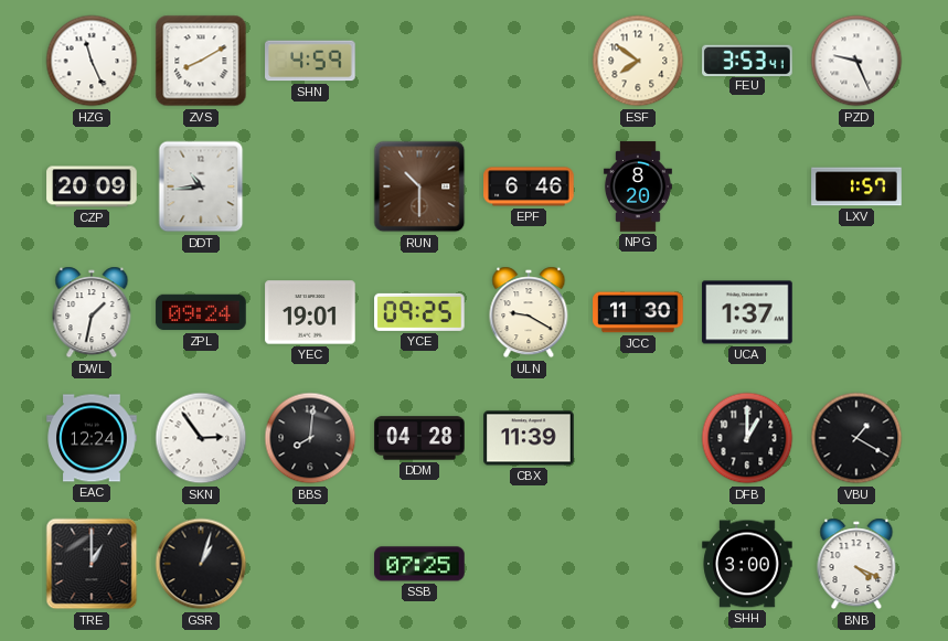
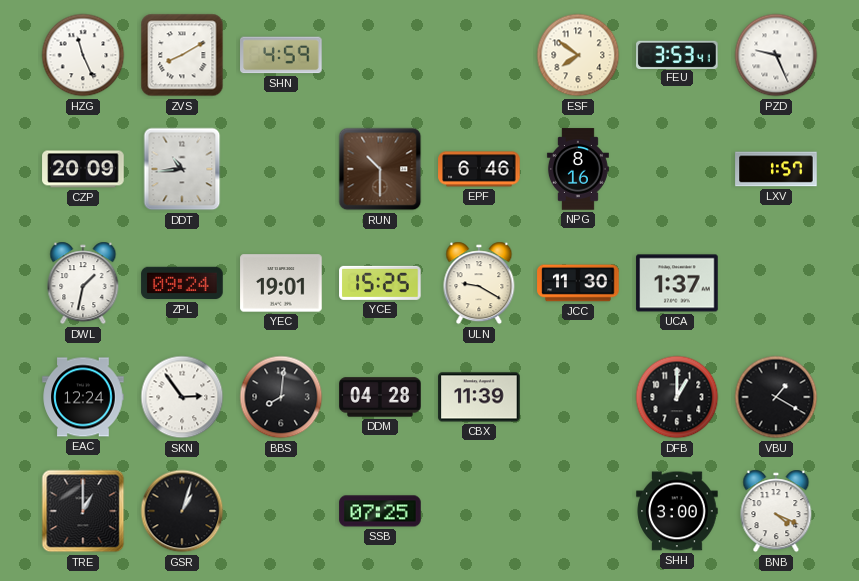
NPG: 8:20 -> 8:16 (578, 169)
YCE: 09:25 -> 15:25 (380, 283)
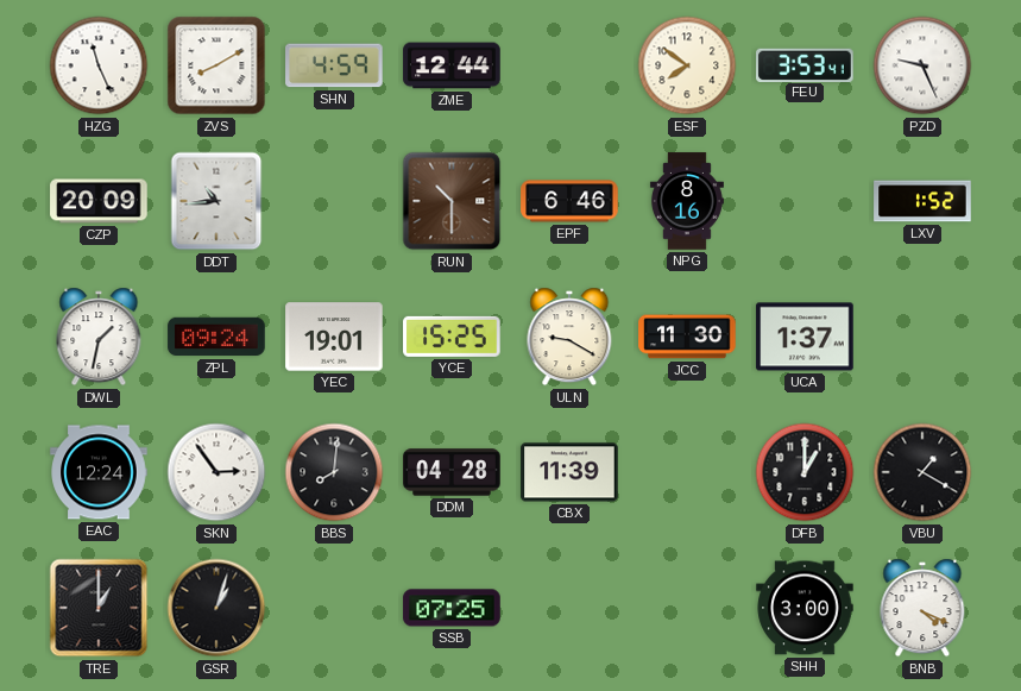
ZME: none -> 12:44 (452, 65)
LXV: 1:57 -> 1:52 (922, 201)
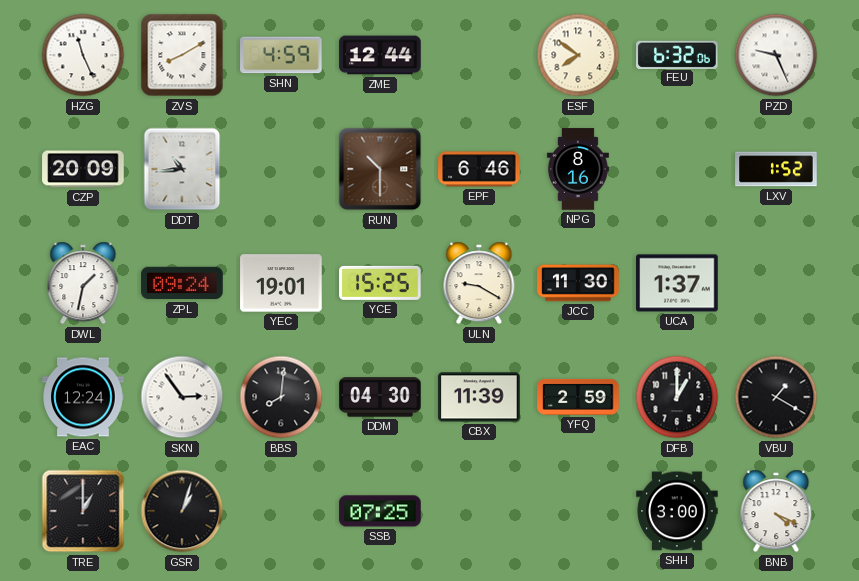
FEU: 3:53 -> 6:32 (677, 54)
DDM: 04:28 -> 04:30 (380, 397)
YFQ: none -> 2:59 (578, 397)
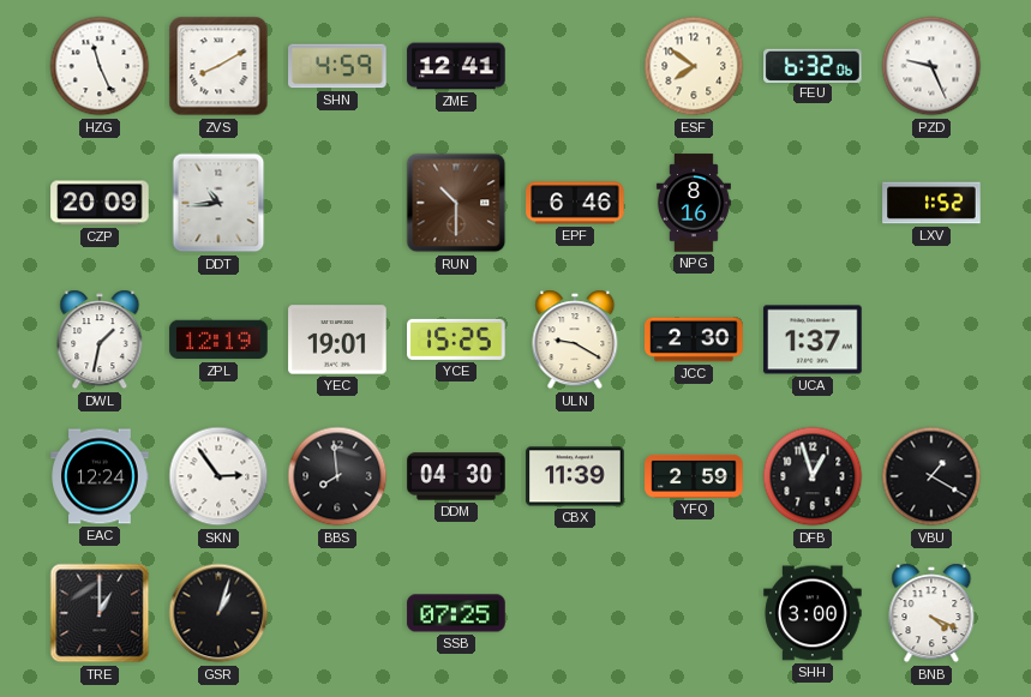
ZME: 12:44 -> 12:41 (456, 66)
ZPL: 09:24 -> 12:19 (218, 340)
JCC: 11:30 -> 2:30 (694, 340)
BBS: 8:01 -> 7:59 (337, 476)
DFB: 1:00 -> 12:57 (813, 476)
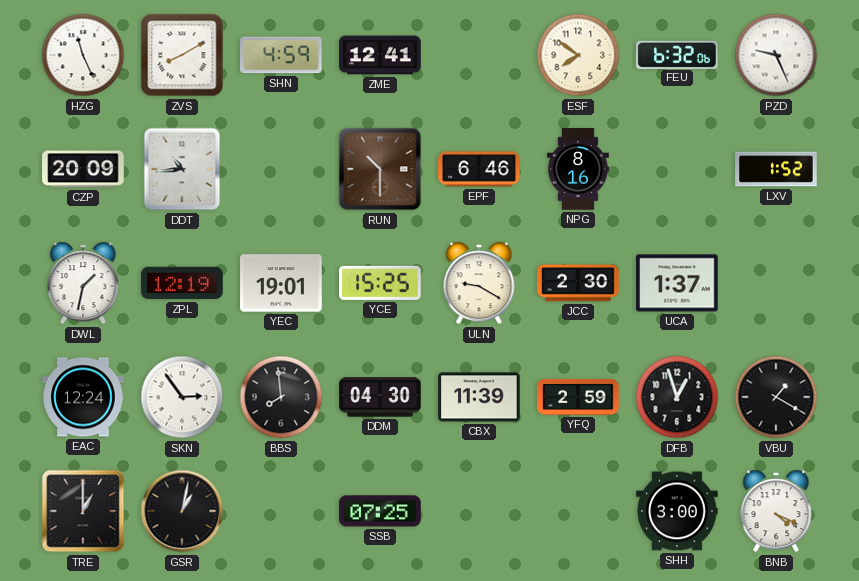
GSR: 1:03 -> 1:02 (182, 511)
